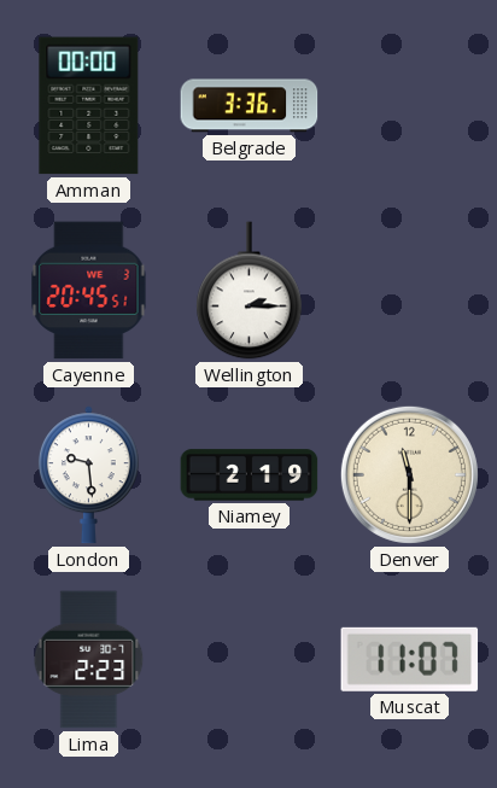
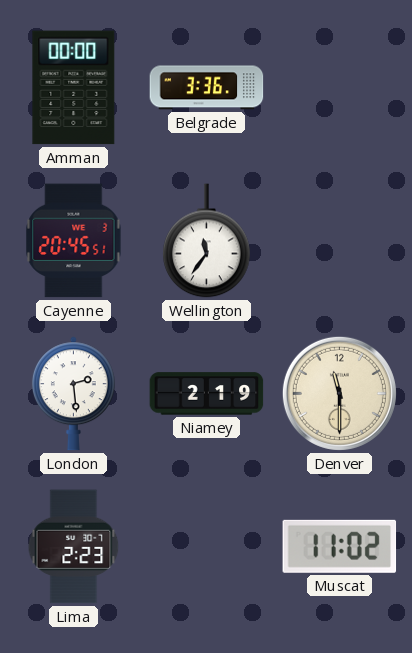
Wellington: 2:15 -> 11:36 (207, 241)
London: 9:29 -> 2:29 (73, 394)
Muscat: 11:07 -> 11:02 (340, 546)
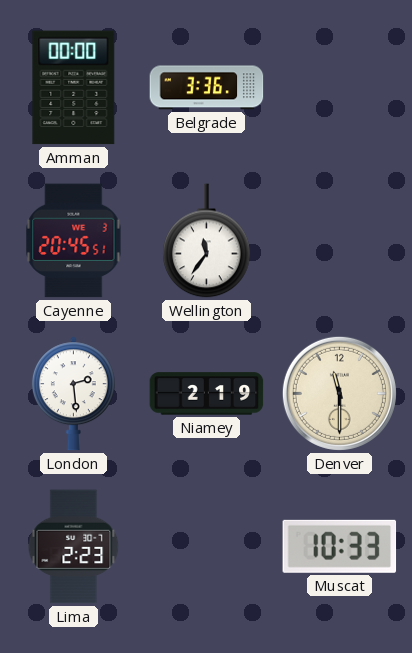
Muscat: 11:02 -> 10:33 (340, 546)
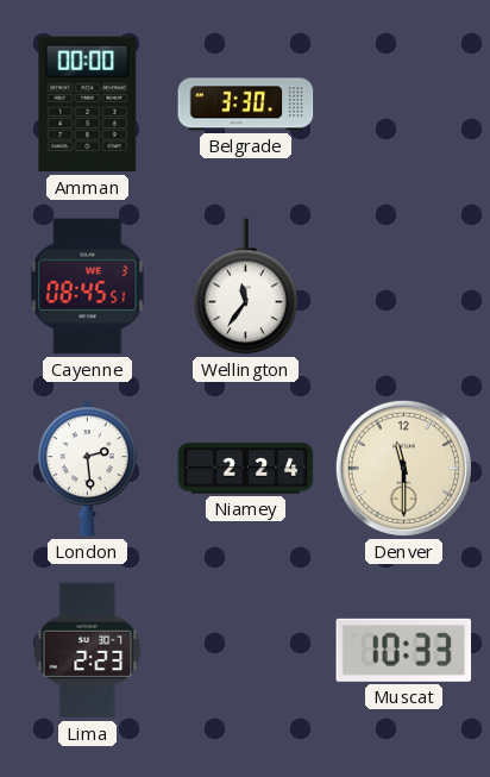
Belgrade: 3:36 -> 3:30 (246, 105)
Cayenne: 20:45 -> 08:45 (88, 287)
Niamey: 2:19 -> 2:24 (246, 469)
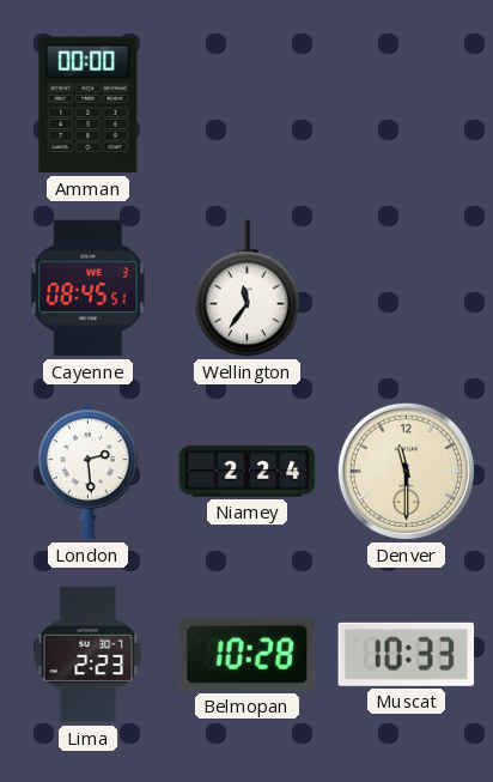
Belgrade: 3:30 -> none (246, 105)
Belmopan: none -> 10:28 (248, 654)
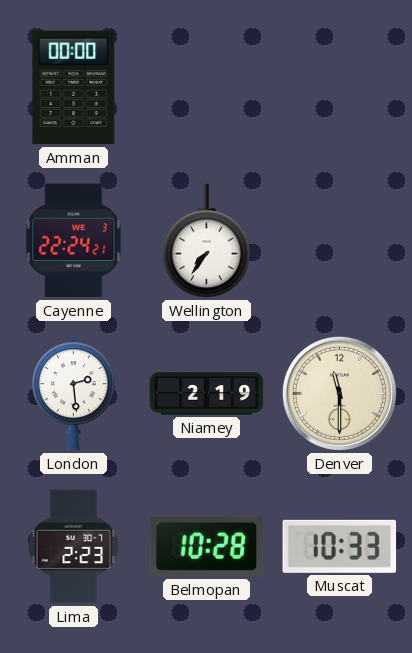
Cayenne: 08:45 -> 22:24 (74, 241)
Wellington: 11:36 -> 7:36 (207, 241)
Niamey: 2:24 -> 2:19 (207, 394)
